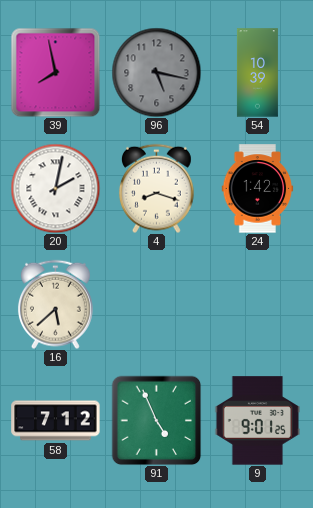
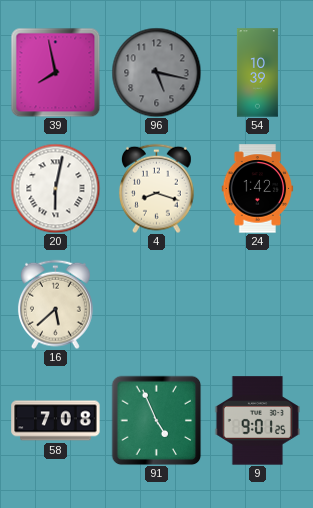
20: 2:02 -> 6:02 (55, 188)
58: 7:12 -> 7:08 (56, 421)
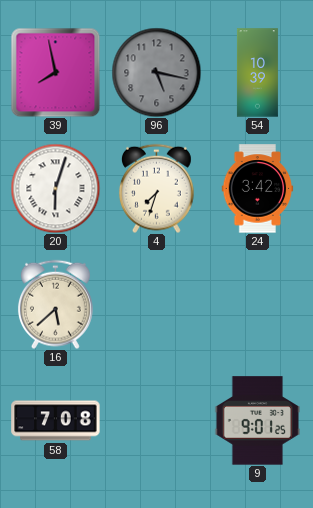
20: 6:02 -> 6:03 (55, 188)
4: 8:18 -> 7:33 (156, 188)
24: 1:42 -> 3:42 (258, 189)
91: 4:56 -> none (156, 420)
